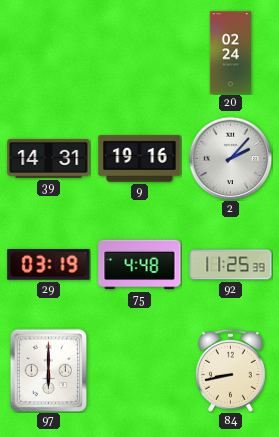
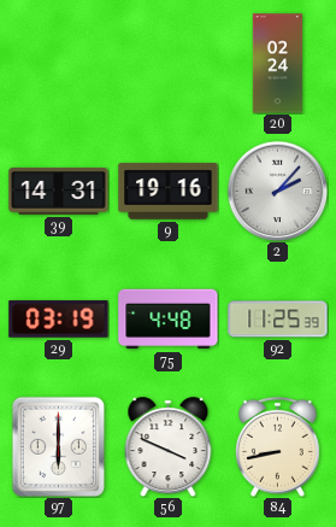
56: none -> 3:49 (169, 447)
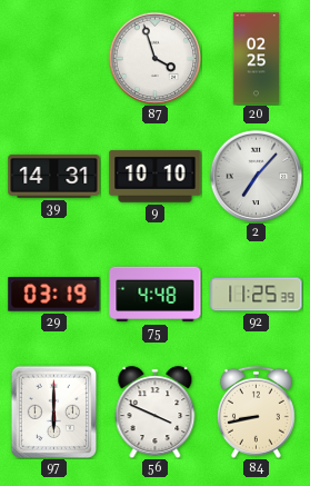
87: none -> 3:57 (154, 58)
20: 02:24 -> 02:25 (257, 59)
9: 19:16 -> 10:10 (156, 177)
2: 2:07 -> 7:07 (256, 176)
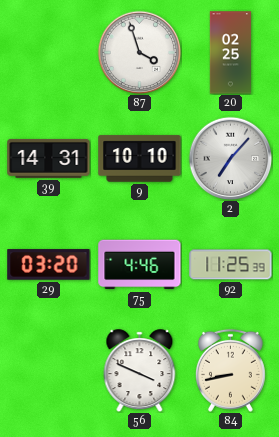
29: 03:19 -> 03:20 (49, 265)
75: 4:48 -> 4:46 (140, 265)
97: 6:00 -> none (54, 411)
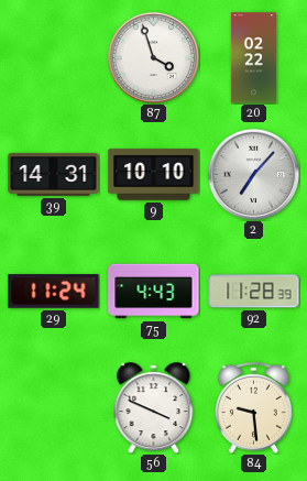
20: 02:25 -> 02:22 (254, 58)
29: 03:20 -> 11:24 (54, 292)
75: 4:46 -> 4:43 (154, 292)
92: 11:25 -> 11:28 (254, 292)
84: 8:43 -> 9:29 (253, 407)
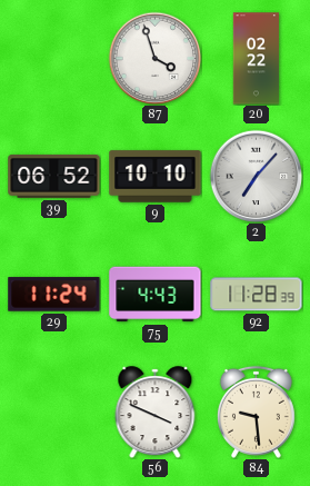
39: 14:31 -> 06:52 (54, 176)
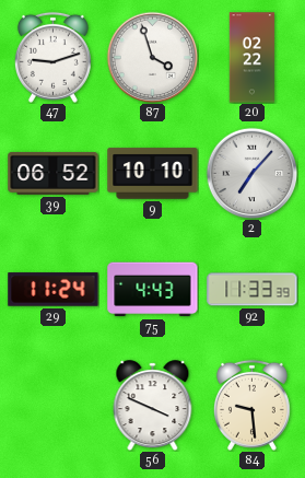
47: none -> 9:12 (52, 57)
92: 11:28 -> 11:33 (253, 290)
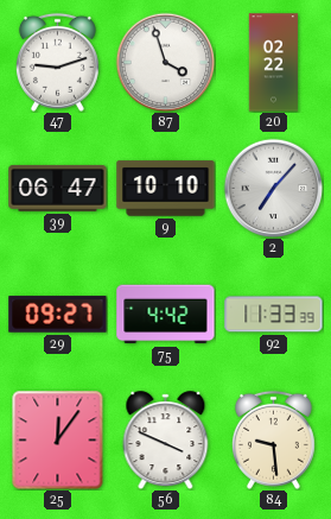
39: 06:52 -> 06:47 (58, 188)
29: 11:24 -> 09:27 (58, 315)
75: 4:43 -> 4:42 (166, 315)
25: none -> 12:06 (58, 439)
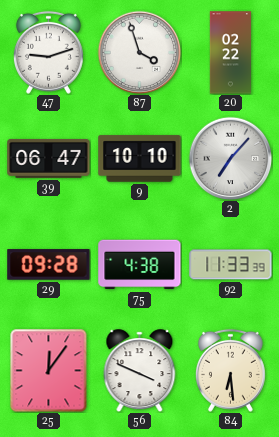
29: 09:27 -> 09:28 (49, 265)
75: 4:42 -> 4:38 (140, 265)
84: 9:29 -> 6:29 (230, 370)
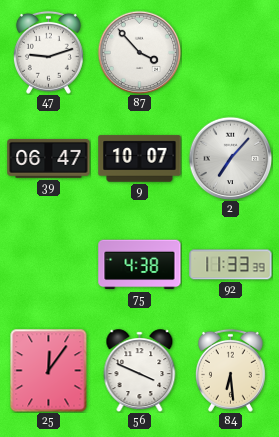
87: 3:57 -> 3:53 (139, 52)
20: 02:22 -> none (231, 53)
9: 10:10 -> 10:07 (140, 159)
29: 09:28 -> none (49, 265)
